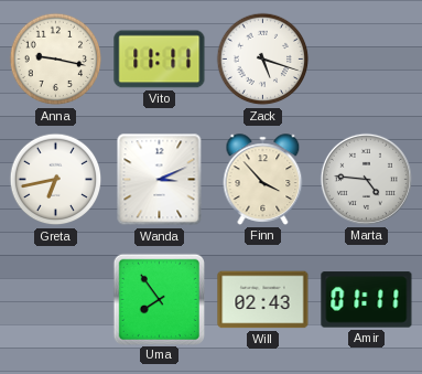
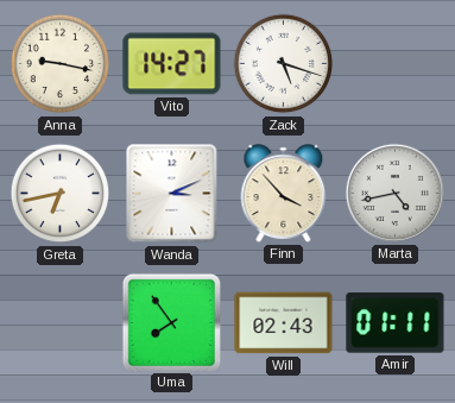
Vito: 11:11 -> 14:27 (172, 64)
Marta: 4:46 -> 4:43 (394, 193)
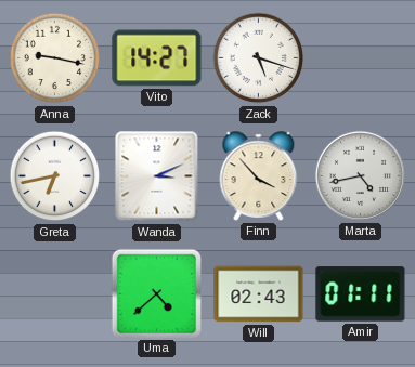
Uma: 7:54 -> 4:38 (156, 293)
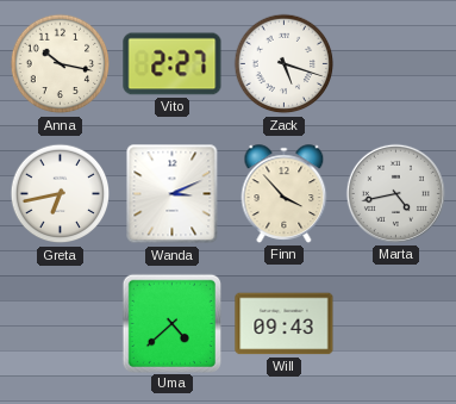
Anna: 9:17 -> 10:17 (61, 64)
Vito: 14:27 -> 2:27 (173, 64)
Will: 02:43 -> 09:43 (285, 324)
Amir: 01:11 -> none (361, 294)
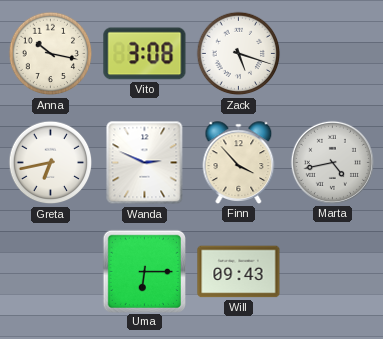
Vito: 2:27 -> 3:08 (145, 54)
Wanda: 3:11 -> 2:49 (145, 163)
Uma: 4:38 -> 6:15 (144, 271)
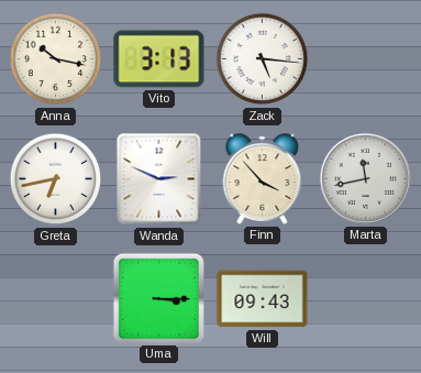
Vito: 3:08 -> 3:13 (159, 59)
Zack: 5:18 -> 5:16 (263, 59)
Marta: 4:43 -> 11:43 (365, 178)
Uma: 6:15 -> 3:15 (158, 298)
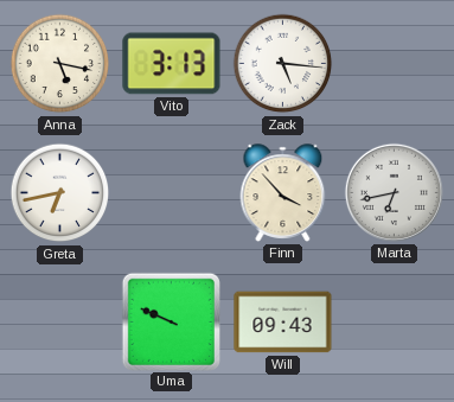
Anna: 10:17 -> 5:17 (60, 64)
Wanda: 2:49 -> none (159, 179)
Marta: 11:43 -> 6:43 (394, 192)
Uma: 3:15 -> 9:49 (171, 321)
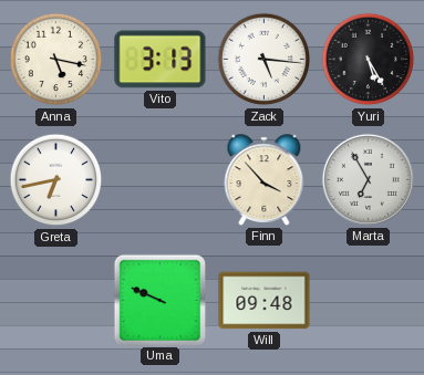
Yuri: none -> 5:25 (369, 60)
Marta: 6:43 -> 6:55 (368, 179)
Will: 09:43 -> 09:48 (265, 301)
